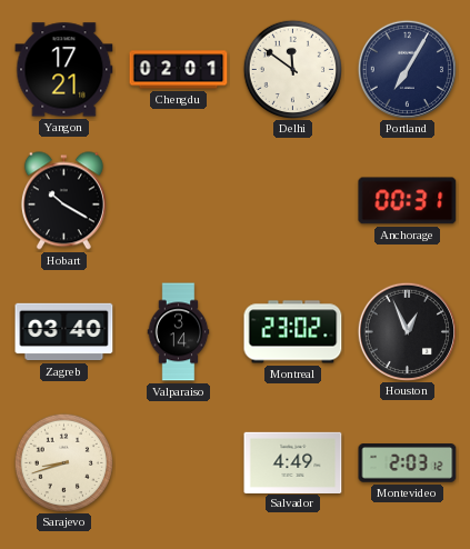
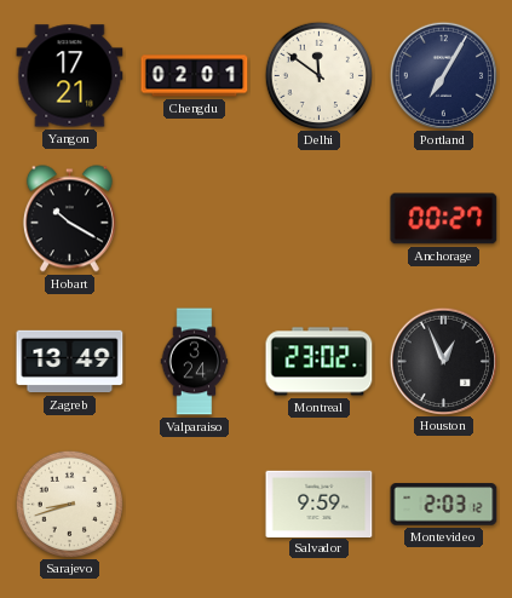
Anchorage: 00:31 -> 00:27 (444, 219)
Zagreb: 03:40 -> 13:49 (70, 362)
Valparaiso: 3:14 -> 3:24 (195, 362)
Salvador: 4:49 -> 9:59 (320, 504)
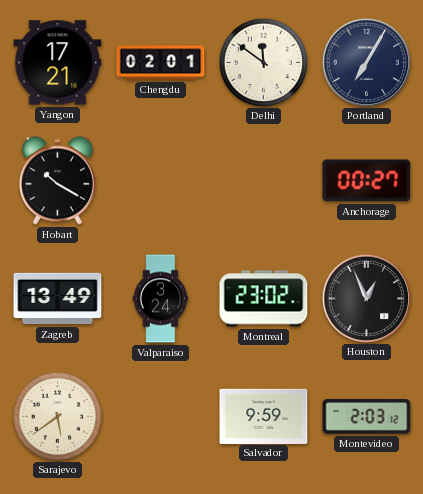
Sarajevo: 8:42 -> 5:39 (57, 416)
